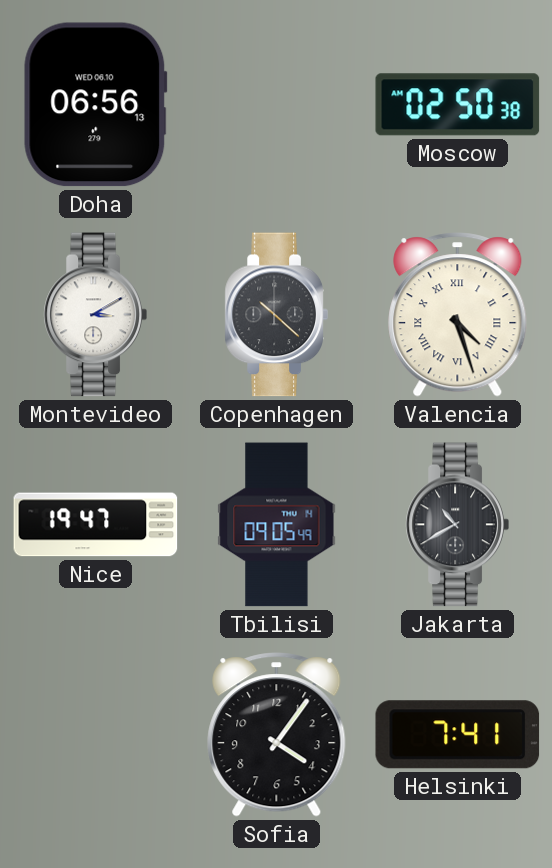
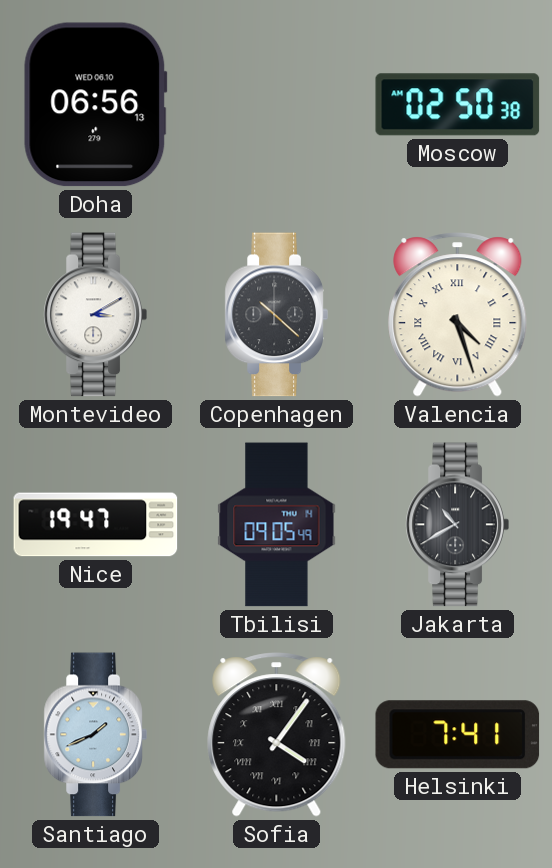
Santiago: none -> 1:41 (95, 735)
Sofia numerals: Arabic -> Roman (277, 735)
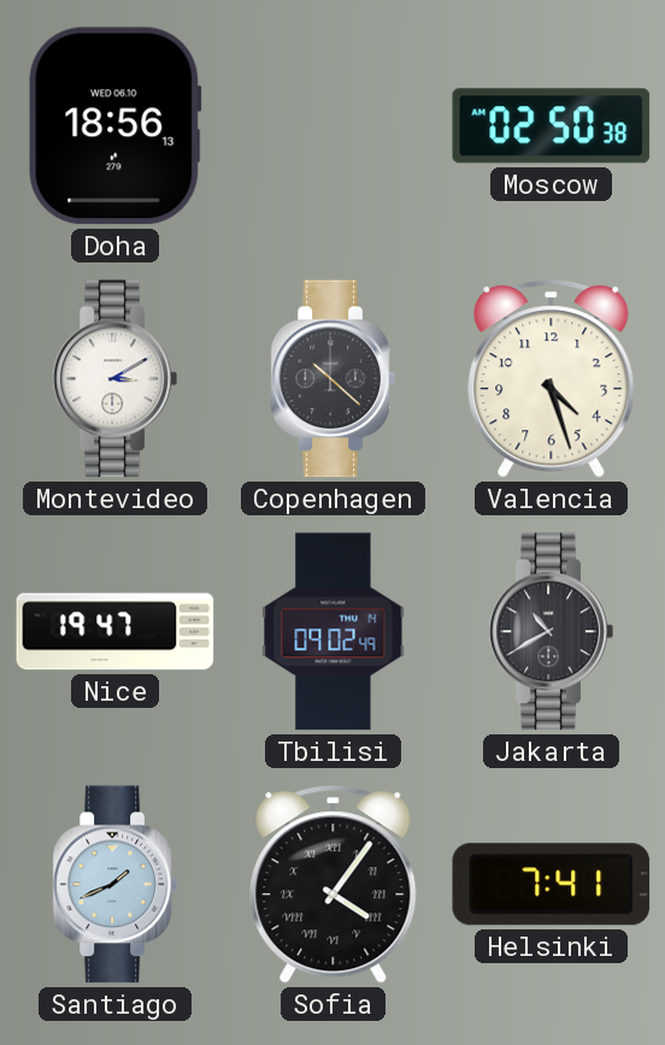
Doha: 06:56 -> 18:56 (116, 126)
Valencia numerals: Roman -> Arabic (552, 379)
Tbilisi: 09:05 -> 09:02 (334, 632)
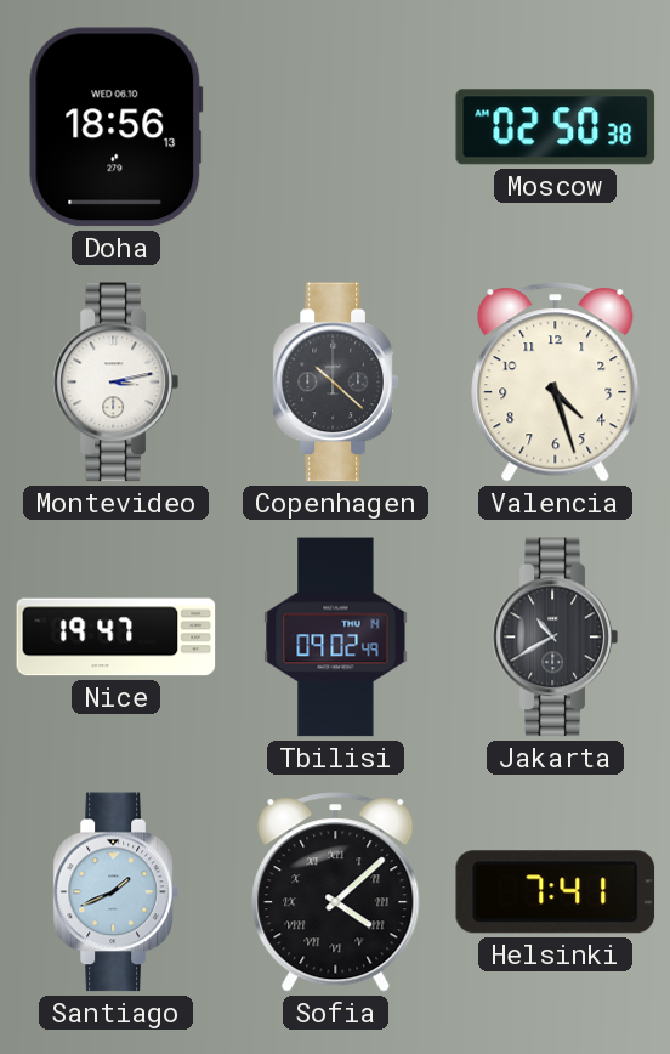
Montevideo: 3:10 -> 3:13 (115, 382)
Sofia: 4:06 -> 4:08 (336, 892)
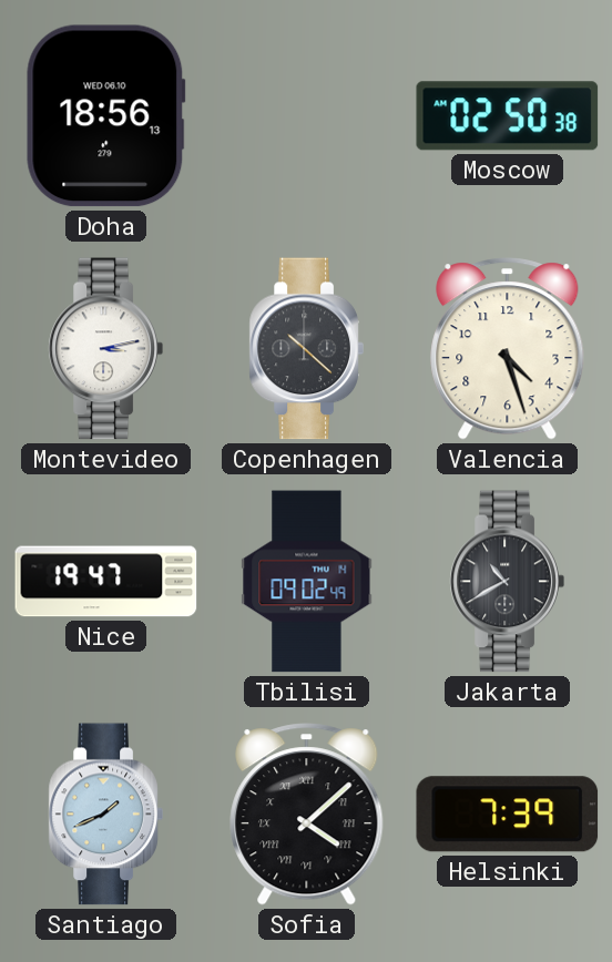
Helsinki: 7:41 -> 7:39 (508, 815)
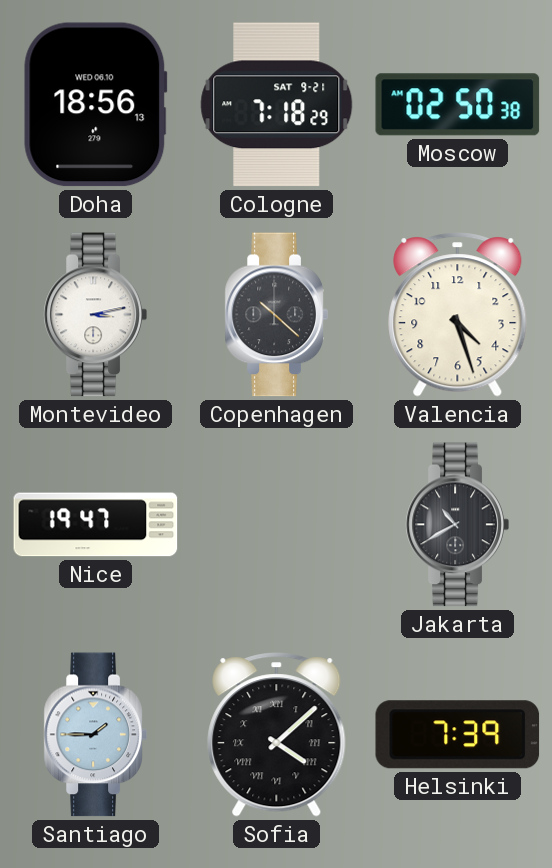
Cologne: none -> 7:18 (277, 105)
Tbilisi: 09:02 -> none (307, 582)
Santiago: 1:41 -> 1:45 (95, 735)
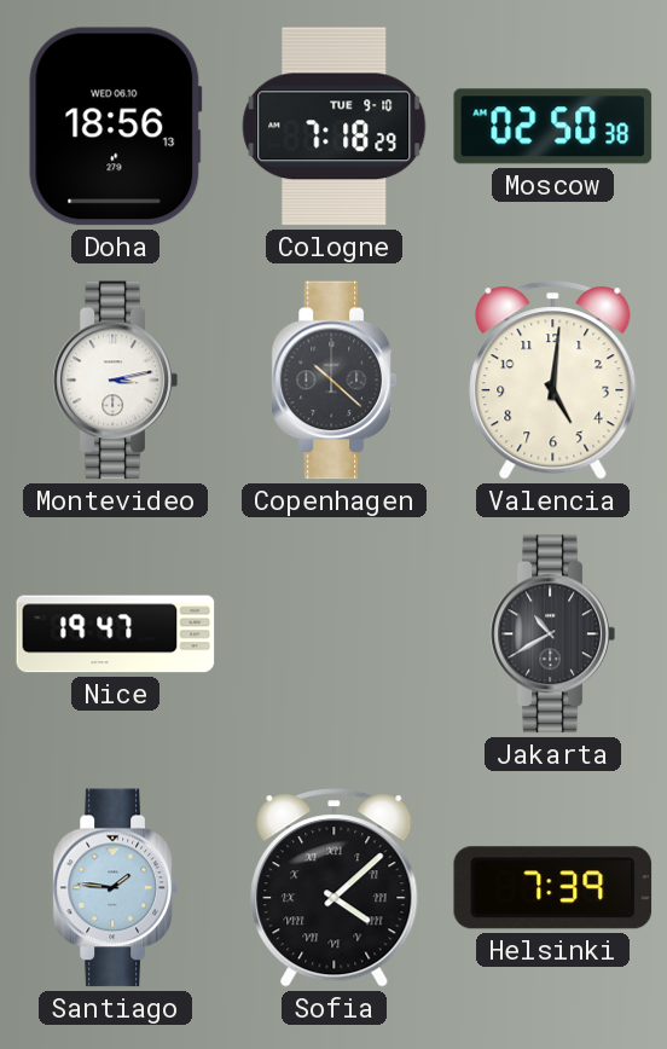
Cologne date: SAT 9-21 -> TUE 9-10 (335, 127)
Valencia: 4:27 -> 5:01 (553, 381)
Santiago: 1:45 -> 1:46 (115, 888)
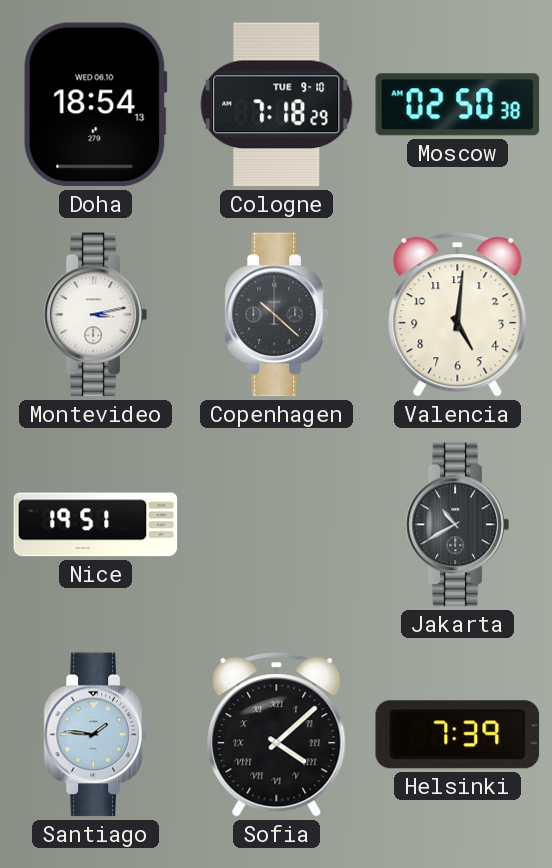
Doha: 18:56 -> 18:54 (96, 105)
Nice: 19:47 -> 19:51 (96, 525)
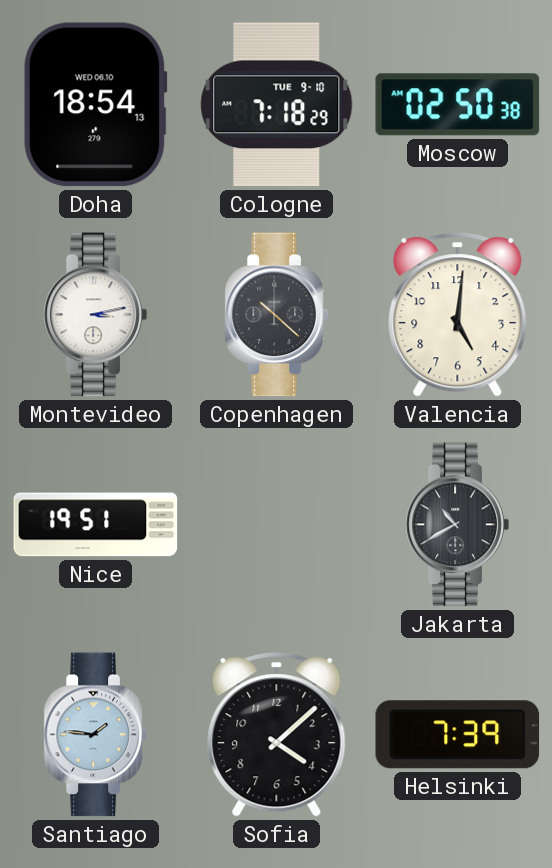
Sofia numerals: Roman -> Arabic (277, 735)
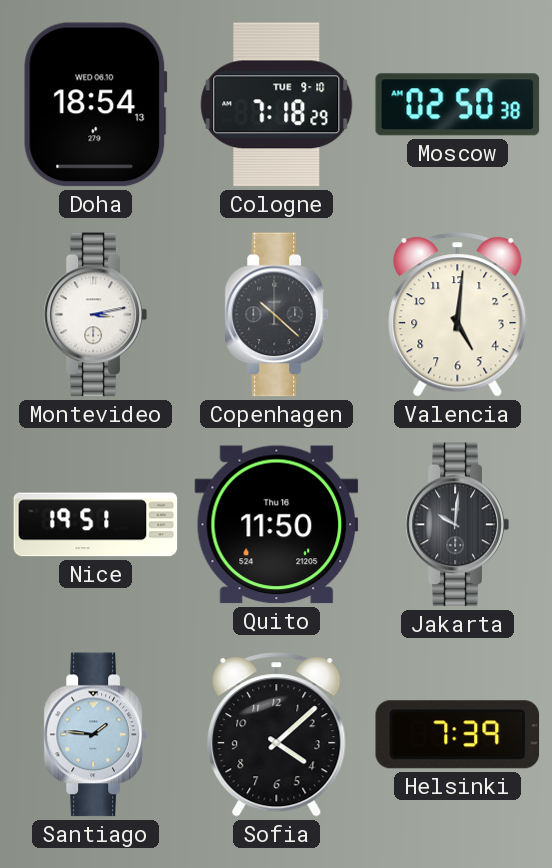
Quito: none -> 11:50 (277, 525)
Jakarta: 10:40 -> 10:01 (457, 525)
